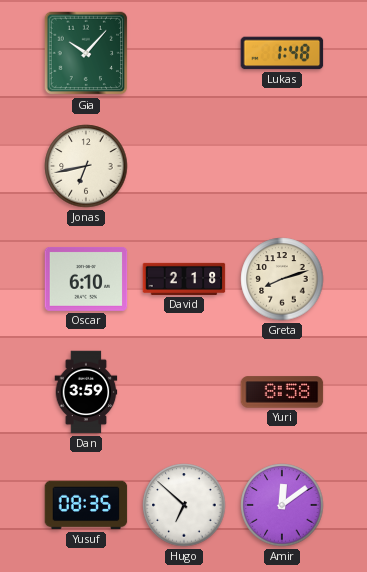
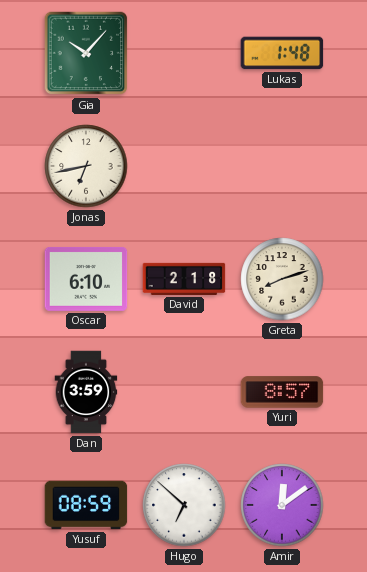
Yuri: 8:58 -> 8:57 (282, 392)
Yusuf: 08:35 -> 08:59 (86, 505)
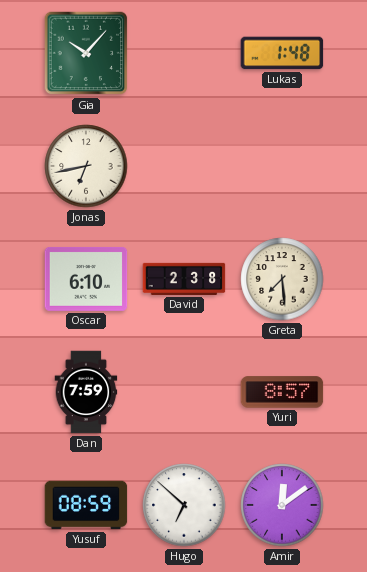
David: 2:18 -> 2:38 (184, 279)
Greta: 8:12 -> 7:29 (282, 279)
Dan: 3:59 -> 7:59 (86, 392)
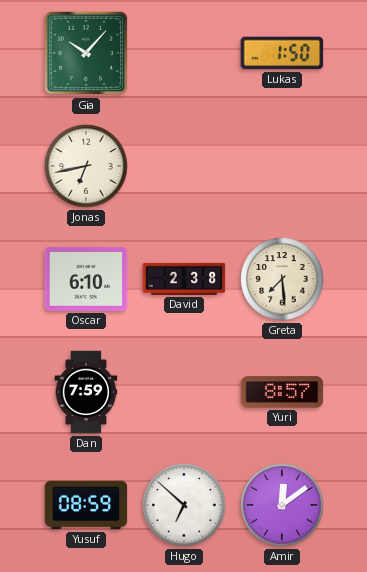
Lukas: 1:48 -> 1:50 (282, 53)
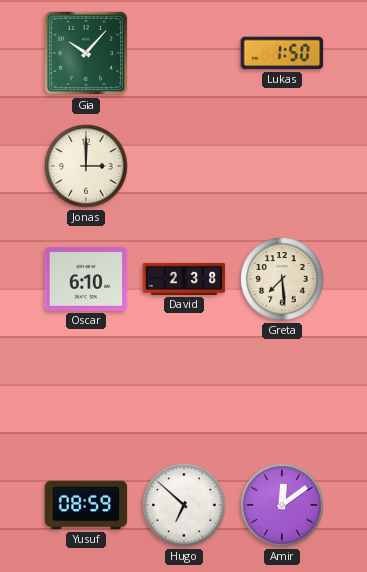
Jonas: 6:43 -> 3:00 (86, 166)
Dan: 7:59 -> none (86, 392)
Yuri: 8:57 -> none (282, 392)
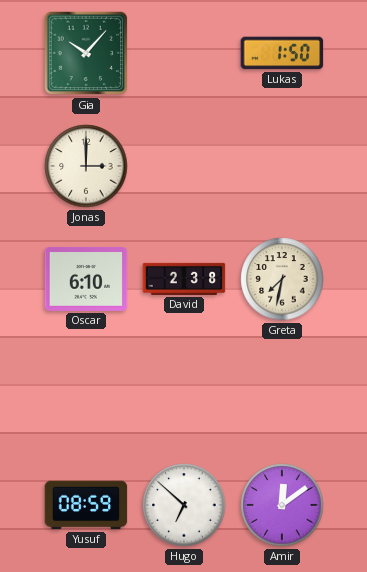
Greta: 7:29 -> 7:32 (282, 279)
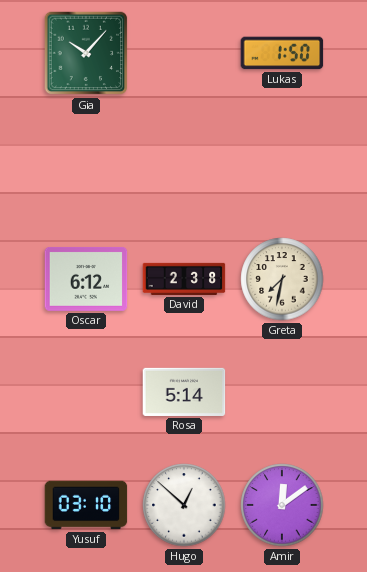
Jonas: 3:00 -> none (86, 166)
Oscar: 6:10 -> 6:12 (86, 279)
Rosa: none -> 5:14 (184, 392)
Yusuf: 08:59 -> 03:10 (86, 505)
Hugo: 6:52 -> 12:52 (184, 505)
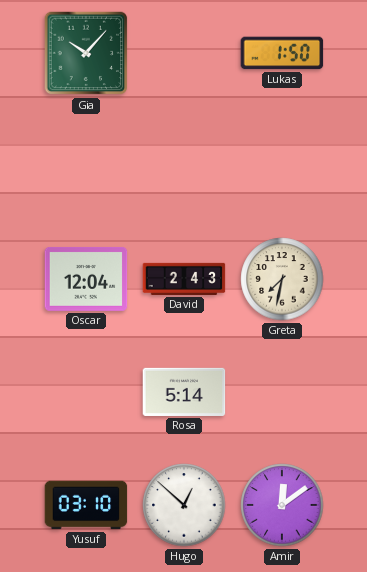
Oscar: 6:12 -> 12:04 (86, 279)
David: 2:38 -> 2:43 (184, 279)
